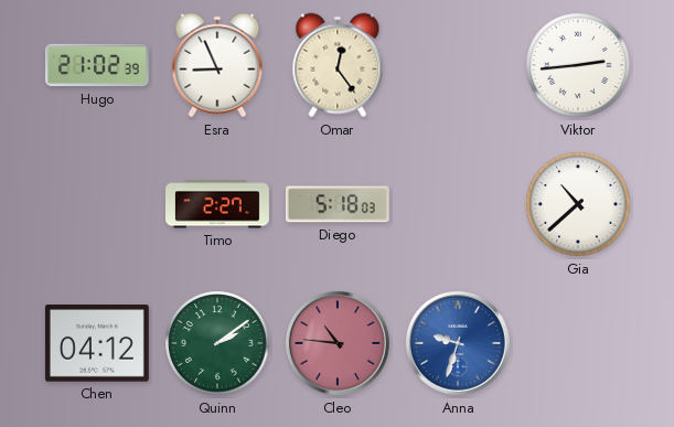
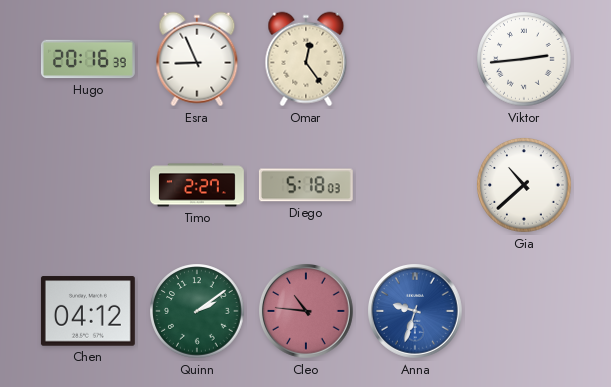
Hugo: 21:02 -> 20:16 (88, 59)
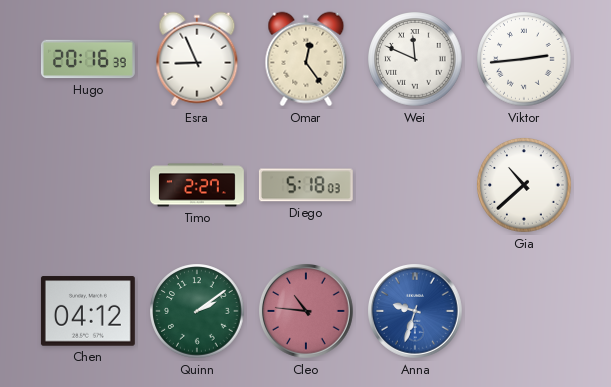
Wei: none -> 11:49 (415, 59)
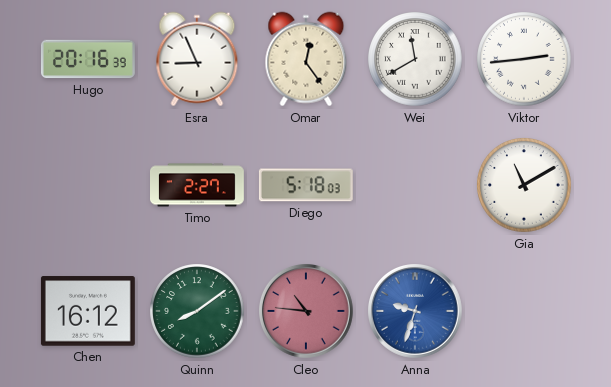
Wei: 11:49 -> 11:40 (415, 59)
Gia: 10:38 -> 11:10 (524, 185)
Chen: 04:12 -> 16:12 (88, 311)
Quinn: 2:09 -> 8:09 (197, 311)
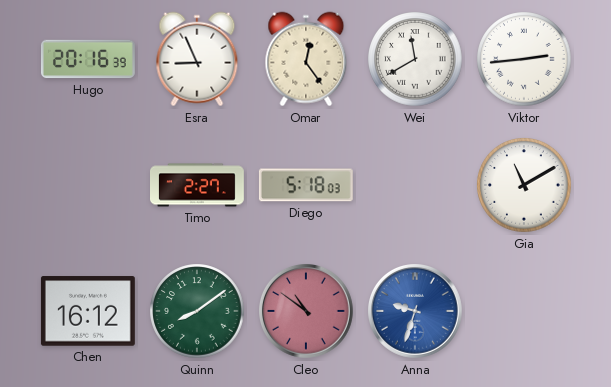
Cleo: 10:46 -> 10:51 (307, 312)
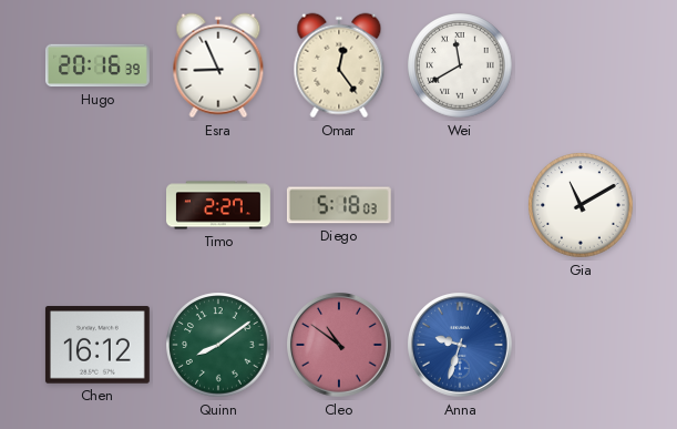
Viktor: 2:44 -> none (524, 59)
